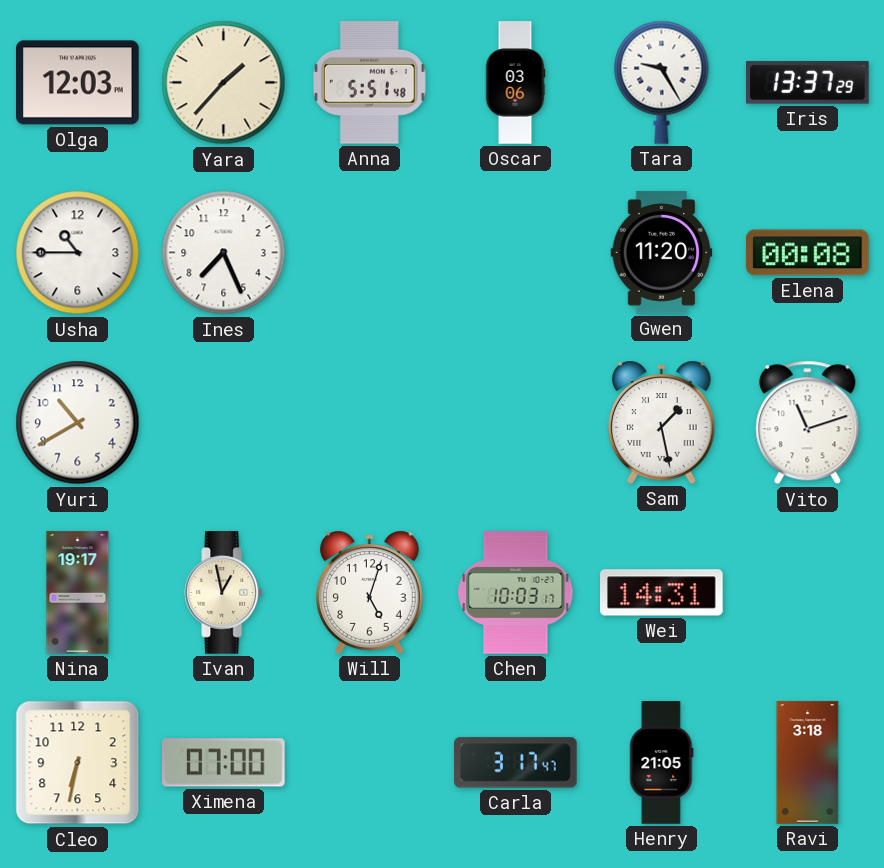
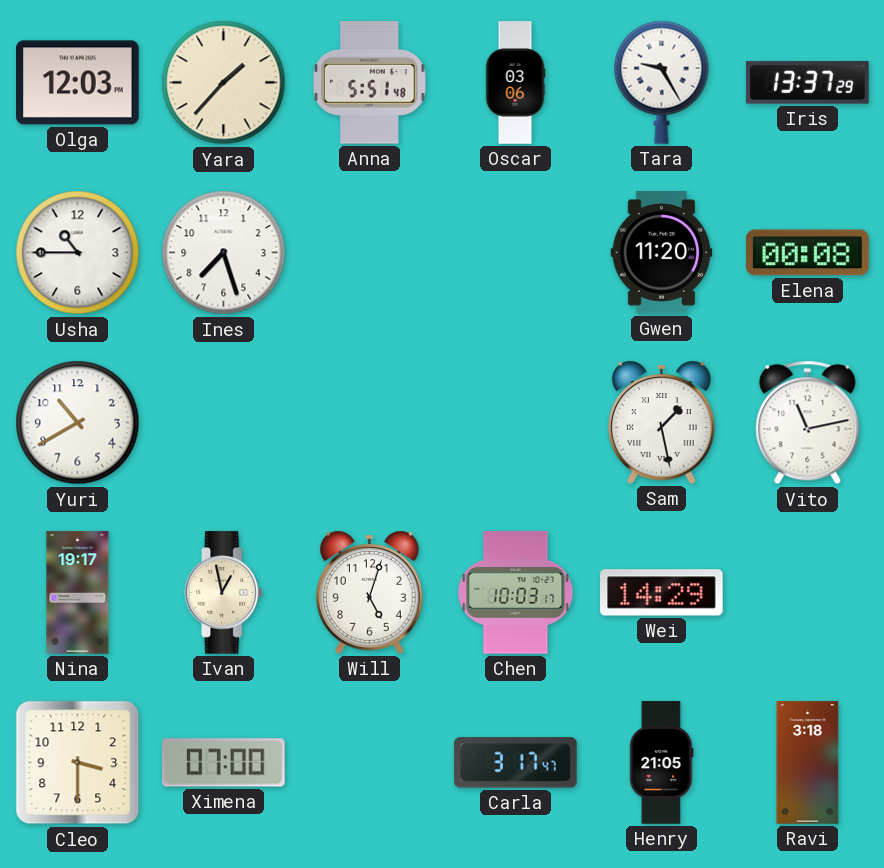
Ines: 7:26 -> 7:27 (224, 253)
Vito: 11:12 -> 11:13 (808, 423)
Wei: 14:31 -> 14:29 (662, 593)
Cleo: 6:32 -> 3:30 (78, 763)
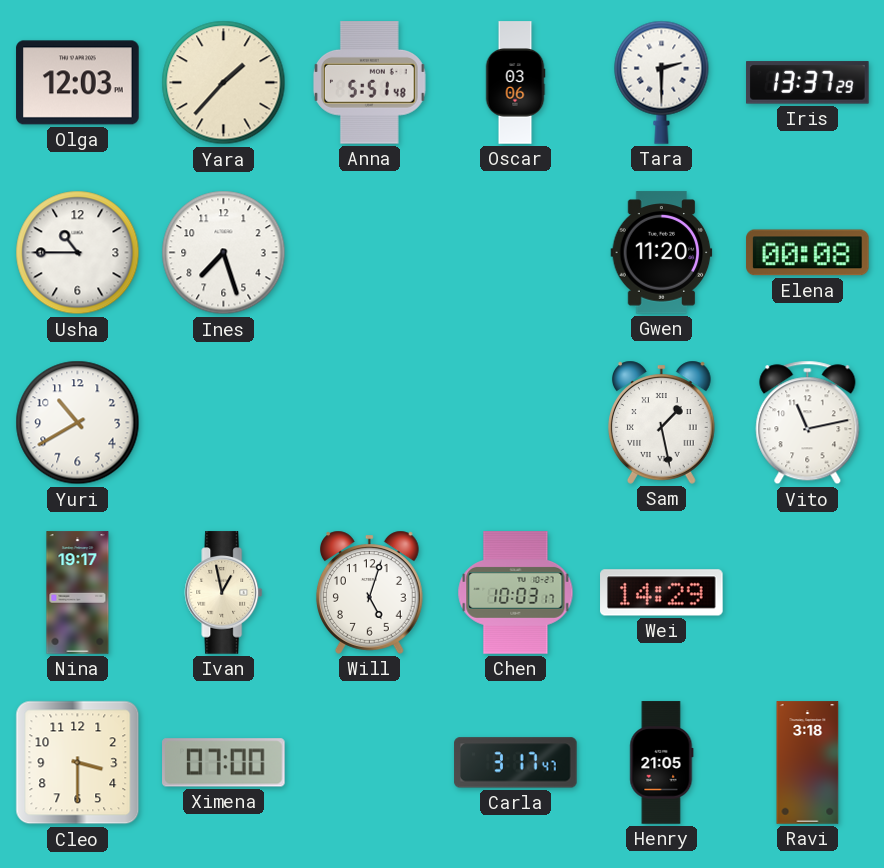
Tara: 9:25 -> 2:30 (662, 82)
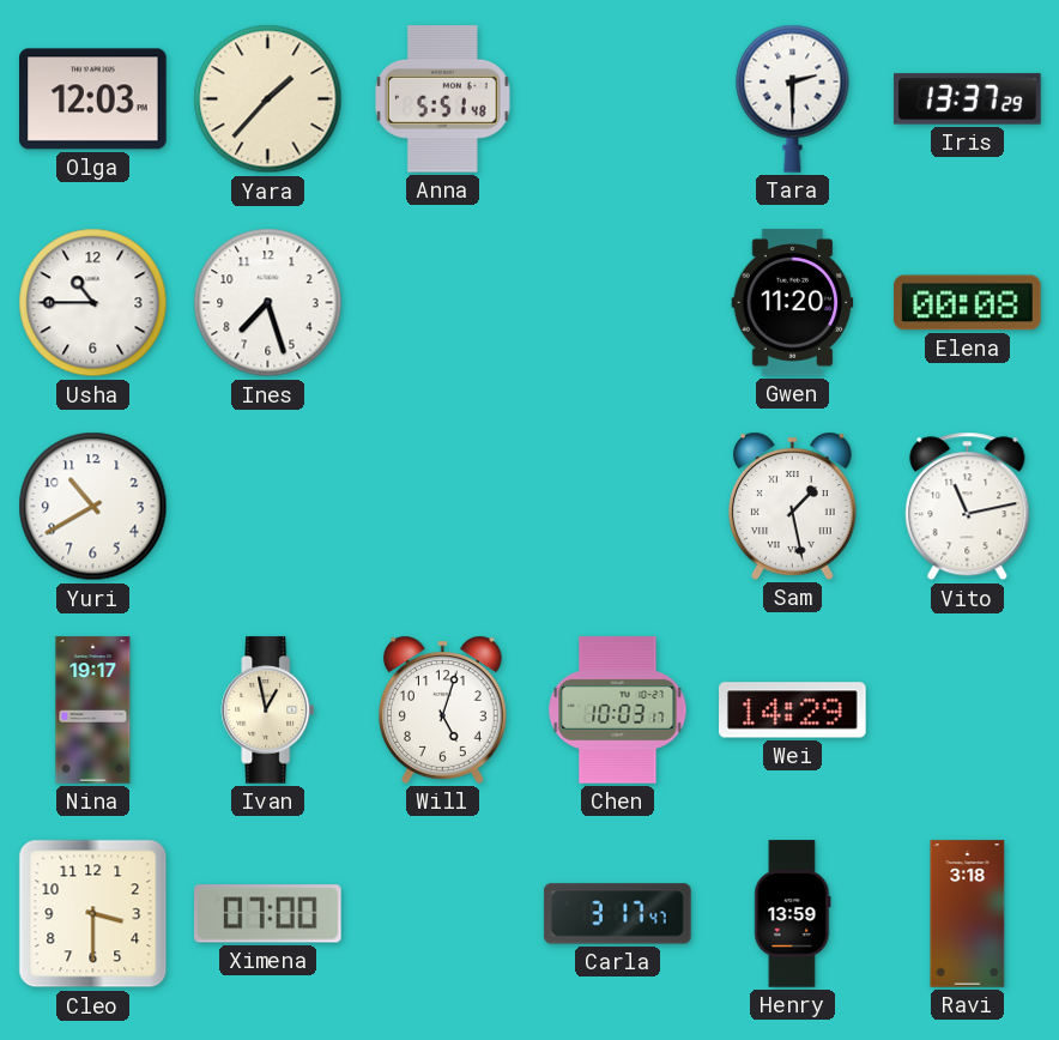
Oscar: 03:06 -> none (515, 83)
Henry: 21:05 -> 13:59 (793, 914)
